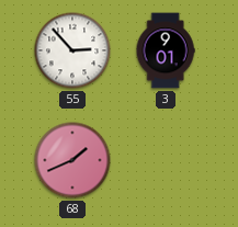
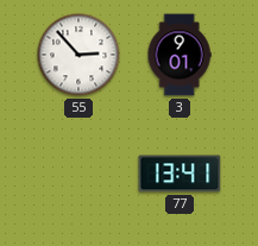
68: 1:41 -> none (72, 160)
77: none -> 13:41 (180, 174)
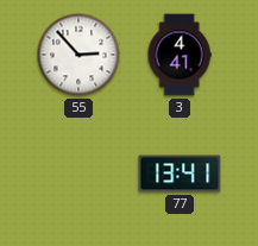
3: 9:01 -> 4:41 (180, 55)
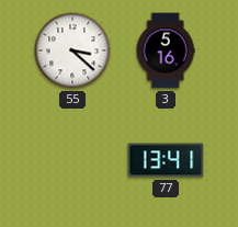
55: 2:53 -> 3:22 (72, 50)
3: 4:41 -> 5:16 (166, 50)
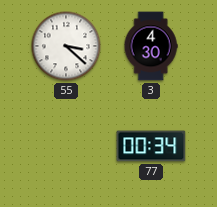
3: 5:16 -> 4:30 (151, 46)
77: 13:41 -> 00:34 (151, 146)
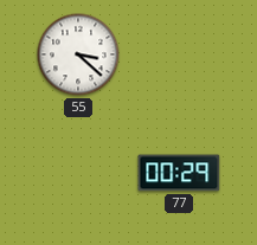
3: 4:30 -> none (151, 46)
77: 00:34 -> 00:29 (179, 173)
